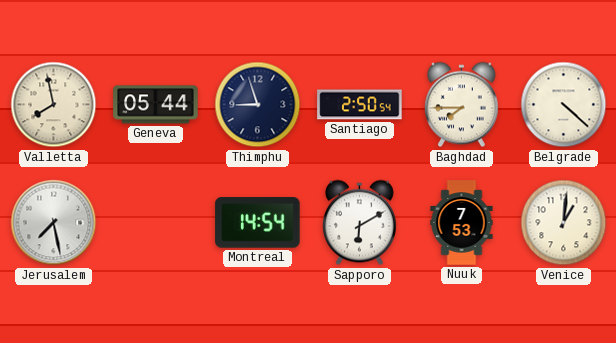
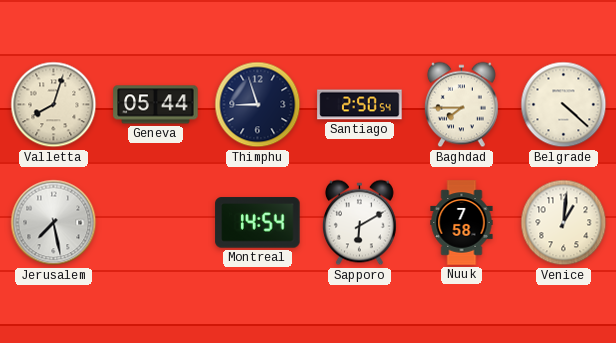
Valletta: 7:58 -> 8:03 (54, 105)
Nuuk: 7:53 -> 7:58 (462, 223)
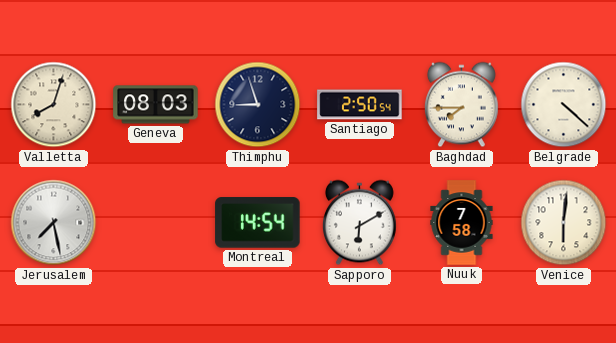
Geneva: 05:44 -> 08:03 (156, 105)
Venice: 1:01 -> 6:01 (564, 223)
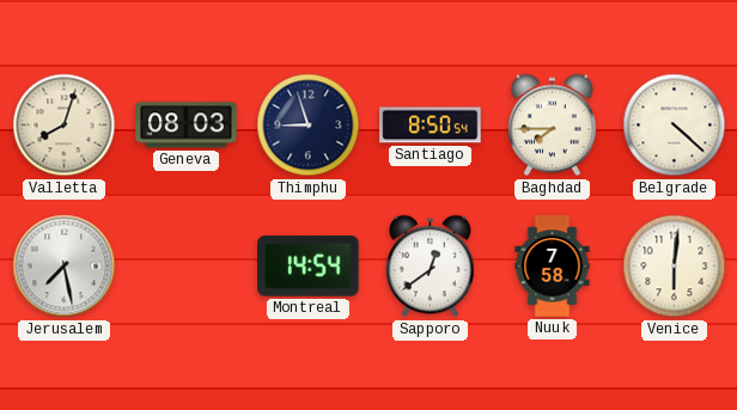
Santiago: 2:50 -> 8:50 (431, 126)
Sapporo: 6:10 -> 12:39 (430, 267)
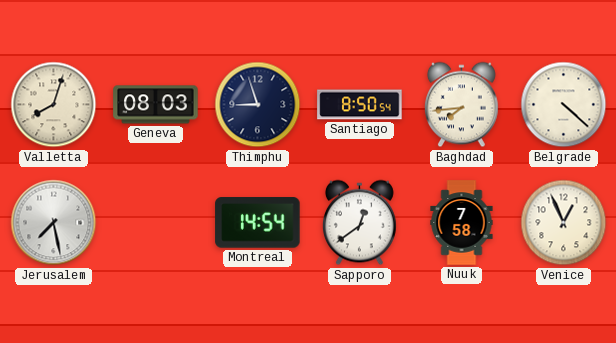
Baghdad: 7:45 -> 7:44 (461, 105)
Venice: 6:01 -> 12:56 (564, 223)
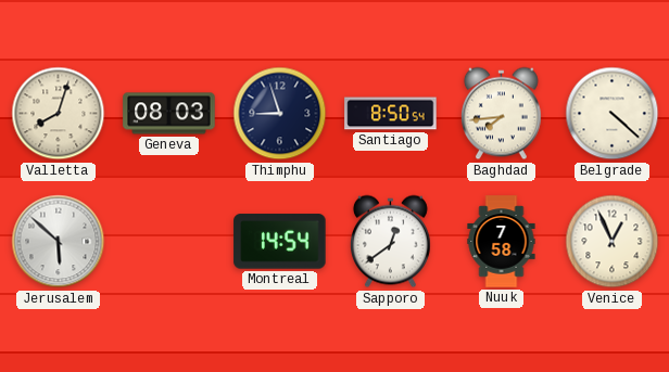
Jerusalem: 7:28 -> 5:52 (59, 242)
